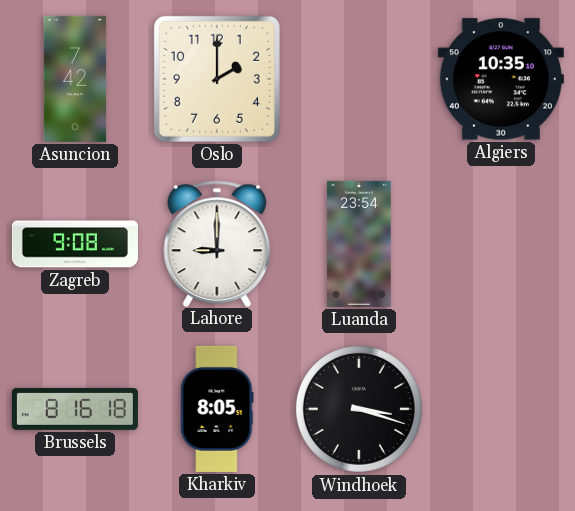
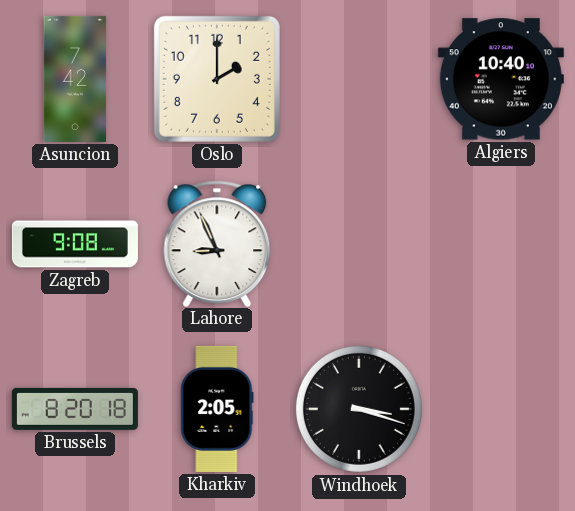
Algiers: 10:35 -> 10:40 (501, 79)
Lahore: 9:00 -> 8:56 (217, 243)
Luanda: 23:54 -> none (359, 244)
Brussels: 8:16 -> 8:20 (75, 409)
Kharkiv: 8:05 -> 2:05 (217, 409)
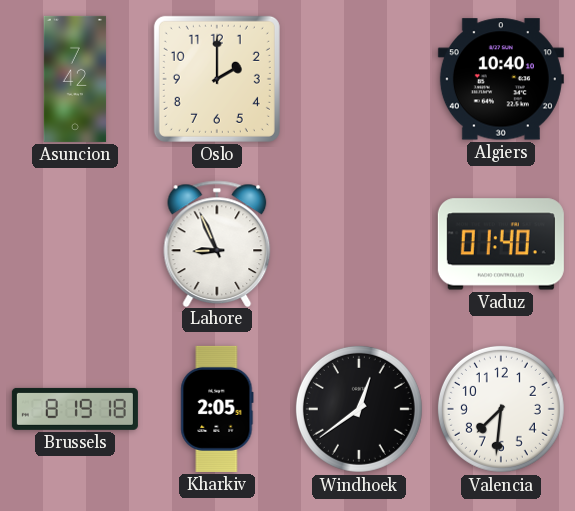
Zagreb: 9:08 -> none (75, 244)
Vaduz: none -> 01:40 (501, 244)
Brussels: 8:20 -> 8:19 (75, 409)
Windhoek: 3:18 -> 12:39 (359, 409)
Valencia: none -> 7:31 (501, 409)
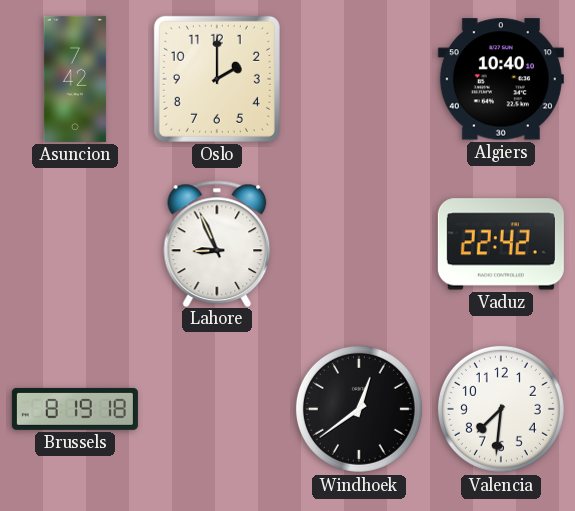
Vaduz: 01:40 -> 22:42 (501, 244)
Kharkiv: 2:05 -> none (217, 409)
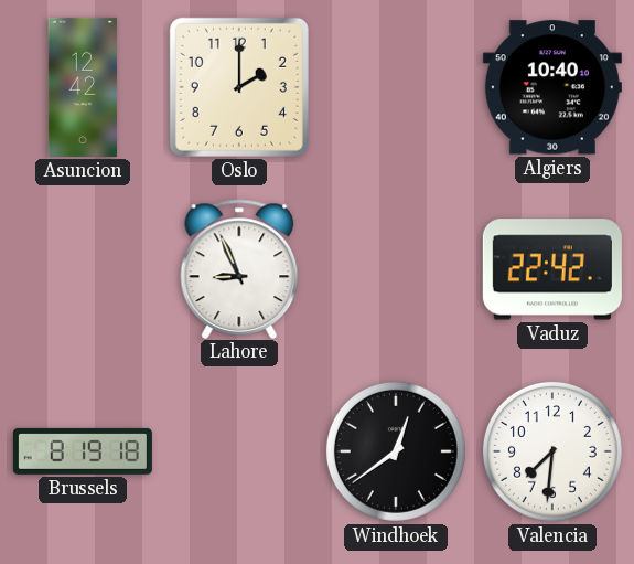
Asuncion: 7:42 -> 12:42 (83, 87)
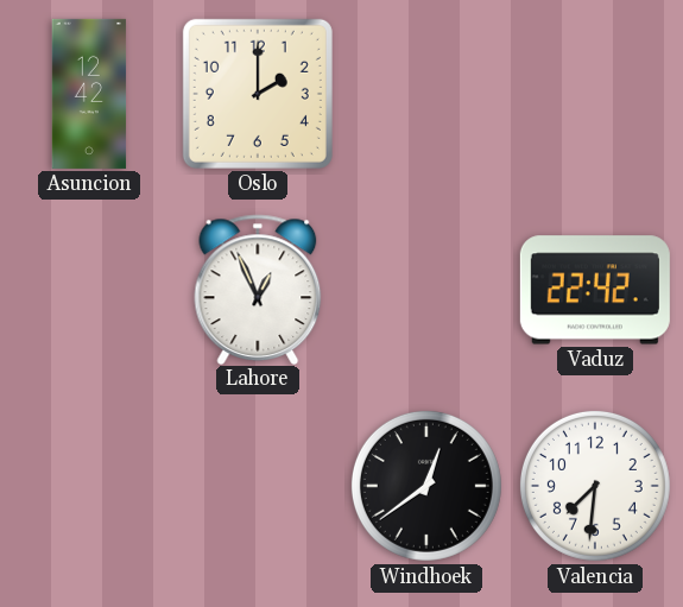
Algiers: 10:40 -> none (552, 87)
Lahore: 8:56 -> 12:56 (258, 289)
Brussels: 8:19 -> none (83, 451)
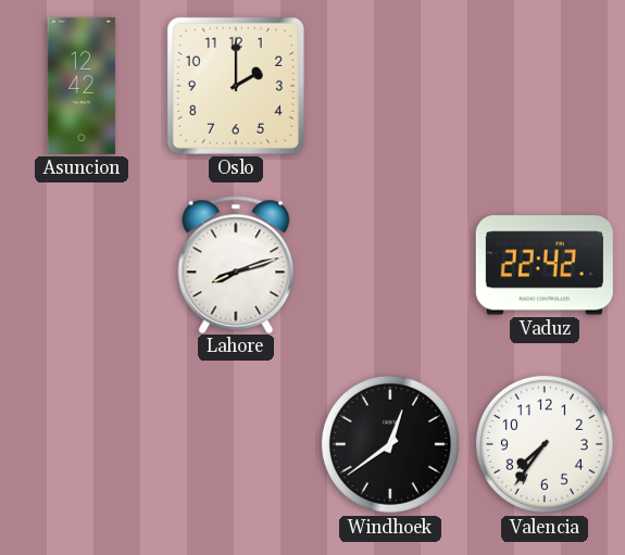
Lahore: 12:56 -> 8:12 (236, 264)
Valencia: 7:31 -> 7:36 (545, 444)
